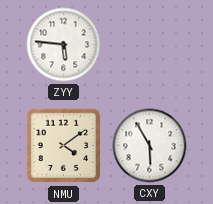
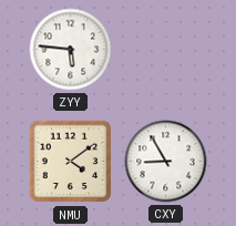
CXY: 5:55 -> 8:55 (166, 162)
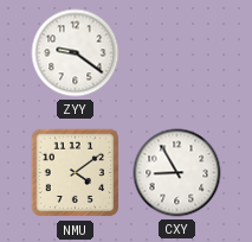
ZYY: 5:46 -> 9:21 (76, 53)
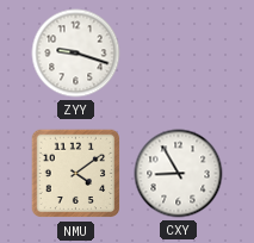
ZYY: 9:21 -> 9:18 (76, 54)
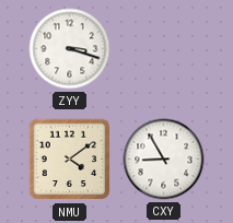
ZYY: 9:18 -> 3:18 (70, 49)
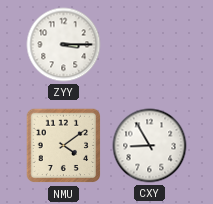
ZYY: 3:18 -> 3:15 (64, 45)
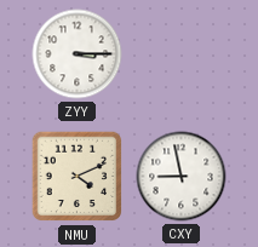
NMU: 4:09 -> 4:11 (78, 177)
CXY: 8:55 -> 8:58 (182, 177)
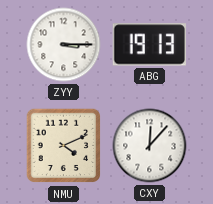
ABG: none -> 19:13 (150, 45)
CXY: 8:58 -> 12:07 (150, 146)
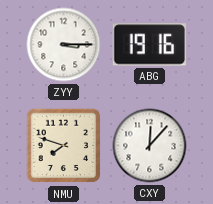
ABG: 19:13 -> 19:16 (150, 45)
NMU: 4:11 -> 7:48 (64, 146)
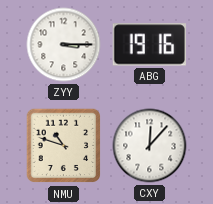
NMU: 7:48 -> 10:48 (64, 146)
